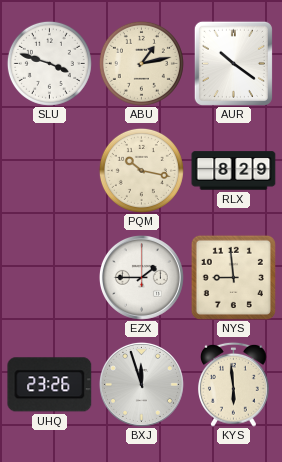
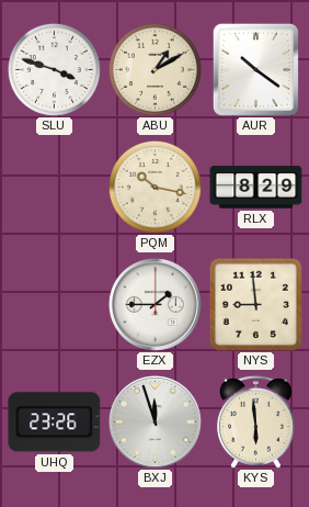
ABU: 1:13 -> 1:10 (154, 69)
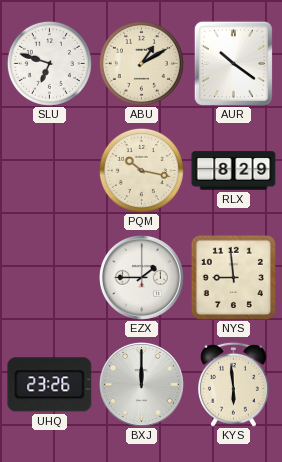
SLU: 3:48 -> 6:48 (49, 63)
BXJ: 11:57 -> 12:00 (141, 384)
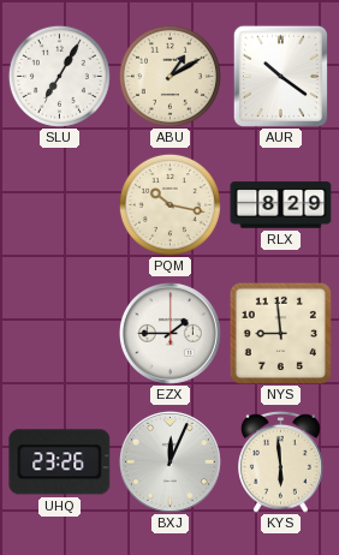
SLU: 6:48 -> 7:05 (59, 76)
BXJ: 12:00 -> 12:04 (169, 461)
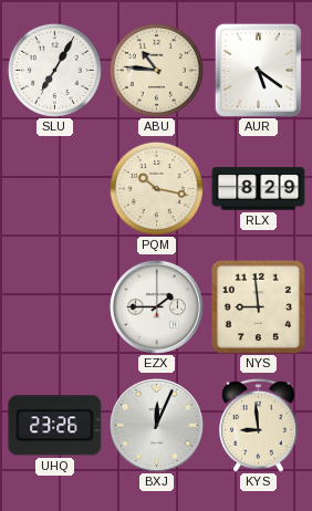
ABU: 1:10 -> 10:46 (156, 70)
AUR: 10:21 -> 5:21 (258, 70)
KYS: 5:59 -> 8:59 (259, 425)
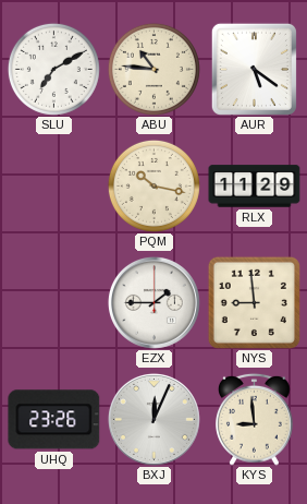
SLU: 7:05 -> 7:10 (53, 69)
RLX: 8:29 -> 11:29 (255, 187)
